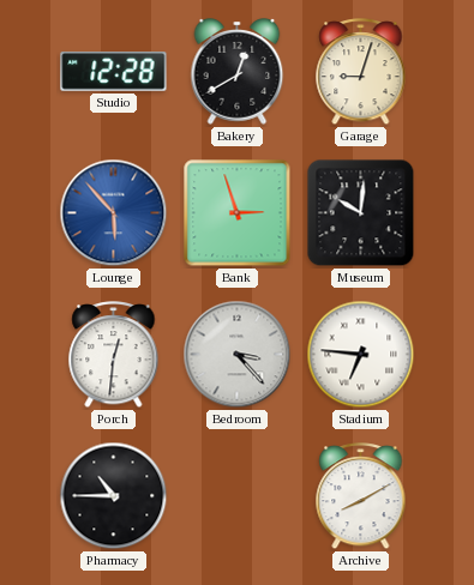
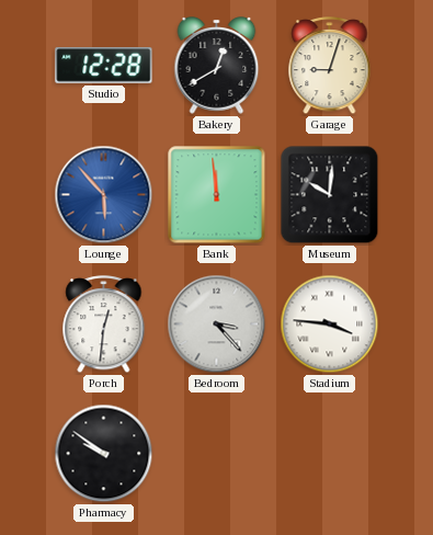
Bank: 2:57 -> 11:59 (217, 195)
Stadium: 6:46 -> 3:46 (330, 325)
Pharmacy: 10:45 -> 9:51 (104, 454)
Archive: 8:10 -> none (361, 496)
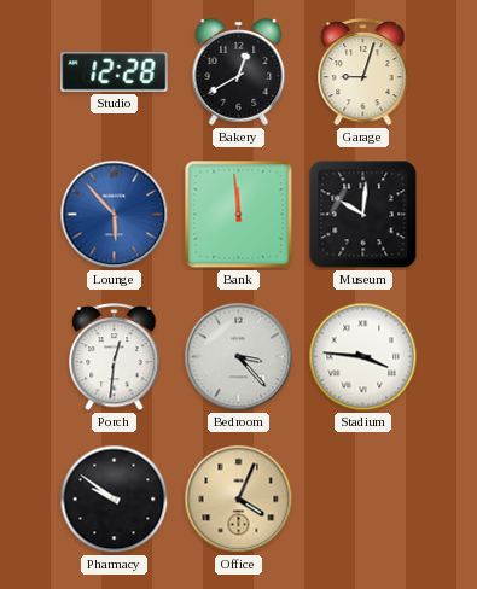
Office: none -> 4:04 (239, 500)
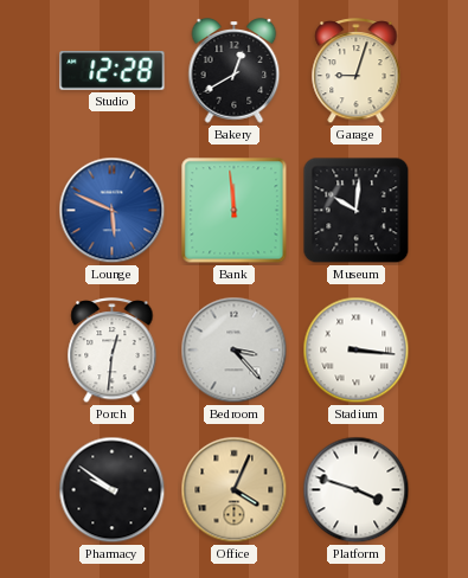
Lounge: 5:53 -> 5:49 (113, 211)
Stadium: 3:46 -> 3:16 (357, 351)
Platform: none -> 3:48 (357, 490)
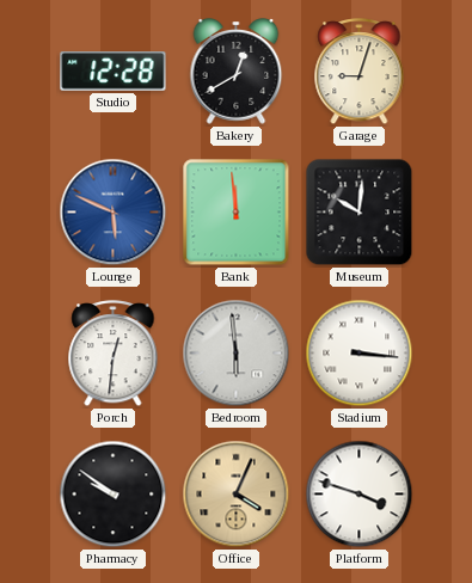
Bedroom: 3:23 -> 5:59 (237, 354)
